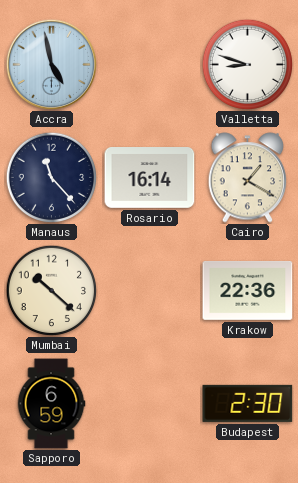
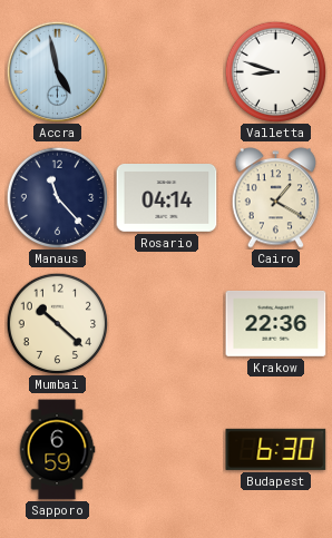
Rosario: 16:14 -> 04:14 (167, 198)
Budapest: 2:30 -> 6:30 (276, 449)
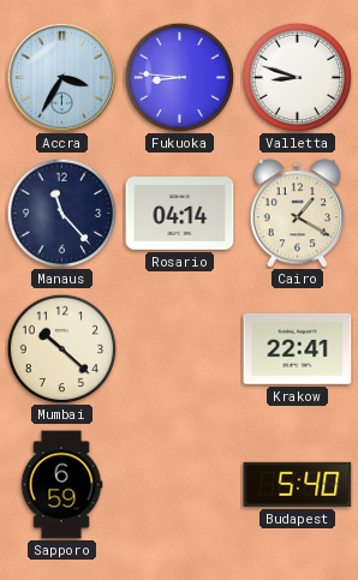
Accra: 4:58 -> 3:35 (61, 77)
Fukuoka: none -> 8:46 (179, 77)
Krakow: 22:36 -> 22:41 (298, 348)
Budapest: 6:30 -> 5:40 (298, 484)
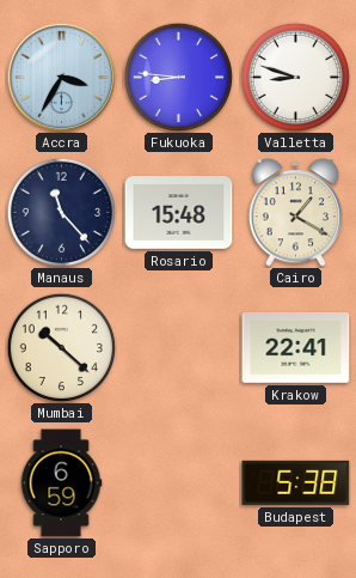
Rosario: 04:14 -> 15:48 (179, 213)
Budapest: 5:40 -> 5:38 (296, 482)
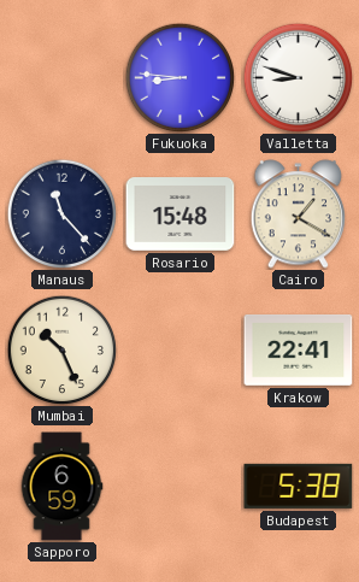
Accra: 3:35 -> none (61, 77)
Mumbai: 10:22 -> 10:26 (61, 349)
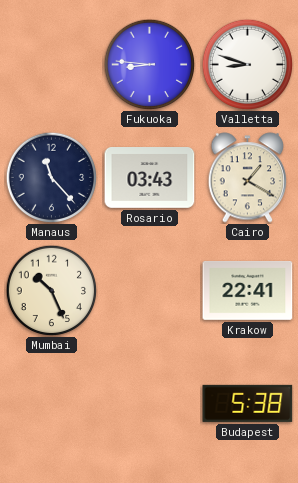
Rosario: 15:48 -> 03:43 (150, 178)
Sapporo: 6:59 -> none (61, 487)
